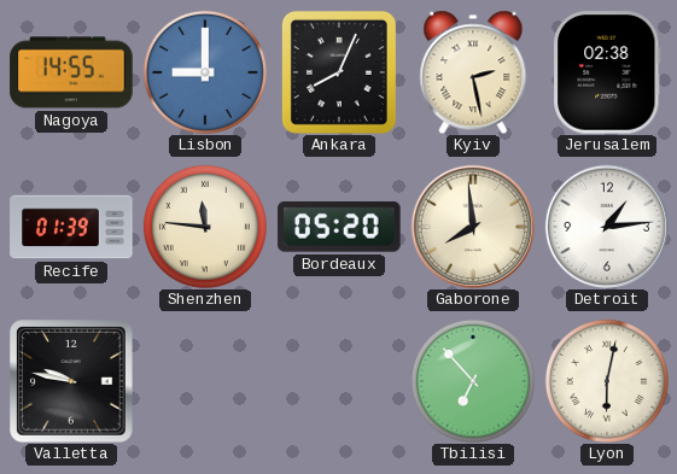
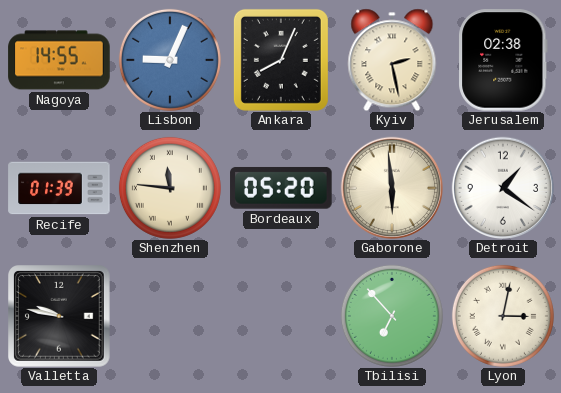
Lisbon: 9:00 -> 9:04 (170, 60)
Gaborone: 7:59 -> 5:59 (391, 187)
Detroit: 1:14 -> 1:21 (502, 187)
Lyon: 6:02 -> 3:02 (503, 316)
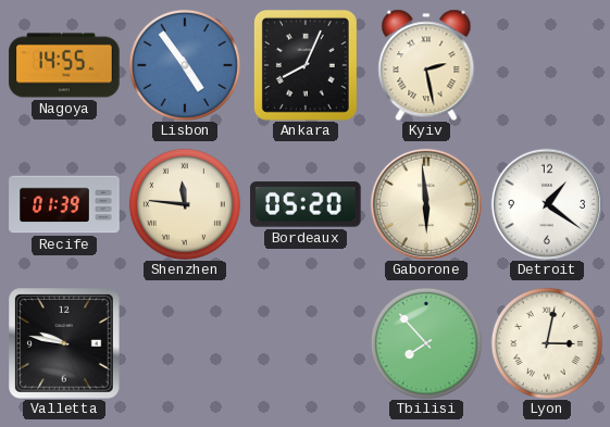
Lisbon: 9:04 -> 4:54 (185, 65)
Jerusalem: 02:38 -> none (503, 60)
Tbilisi: 6:53 -> 7:53 (426, 343)
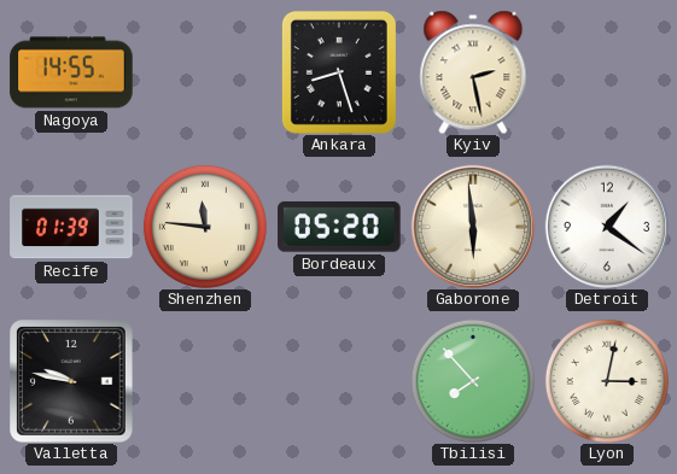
Lisbon: 4:54 -> none (185, 65)
Ankara: 8:04 -> 8:27 (339, 72)
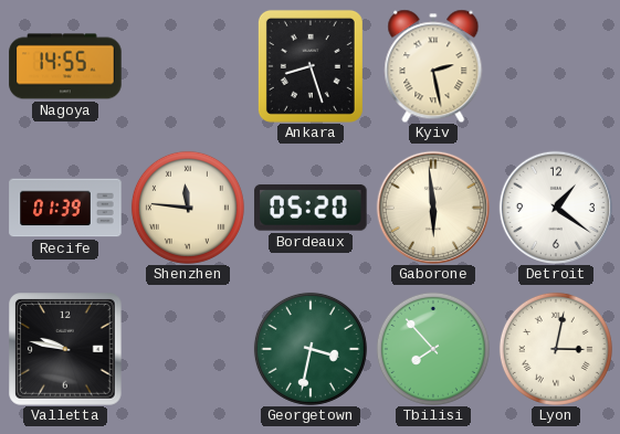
Georgetown: none -> 3:32 (311, 349)
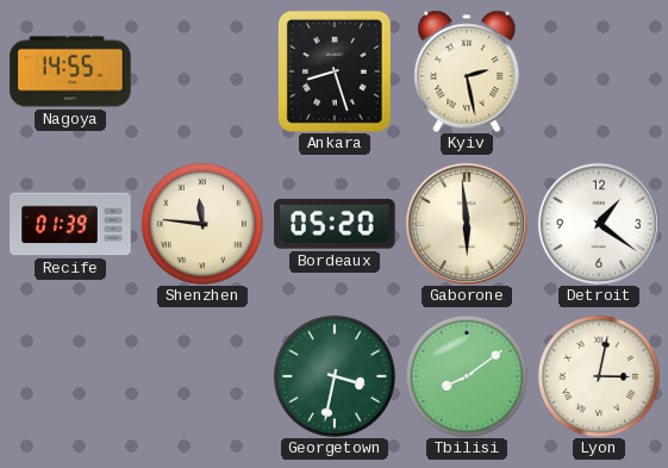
Valletta: 9:47 -> none (66, 350)
Tbilisi: 7:53 -> 8:09 (467, 376)
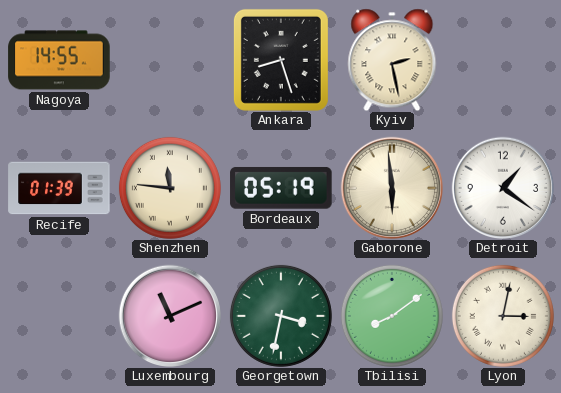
Bordeaux: 05:20 -> 05:19 (281, 188)
Luxembourg: none -> 11:11 (169, 315)
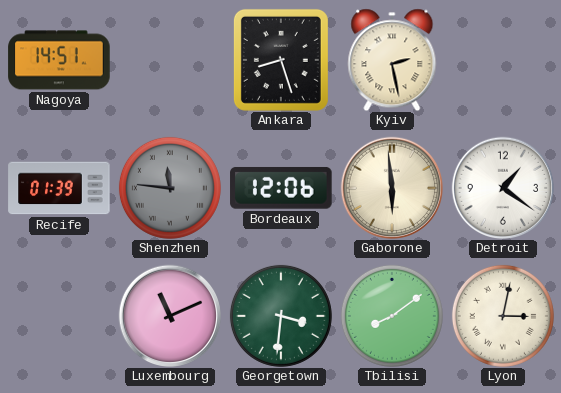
Nagoya: 14:55 -> 14:51 (59, 60)
Shenzhen dial: cream -> grey (170, 188)
Bordeaux: 05:19 -> 12:06 (281, 188)
Georgetown: 3:32 -> 3:31 (281, 316)
